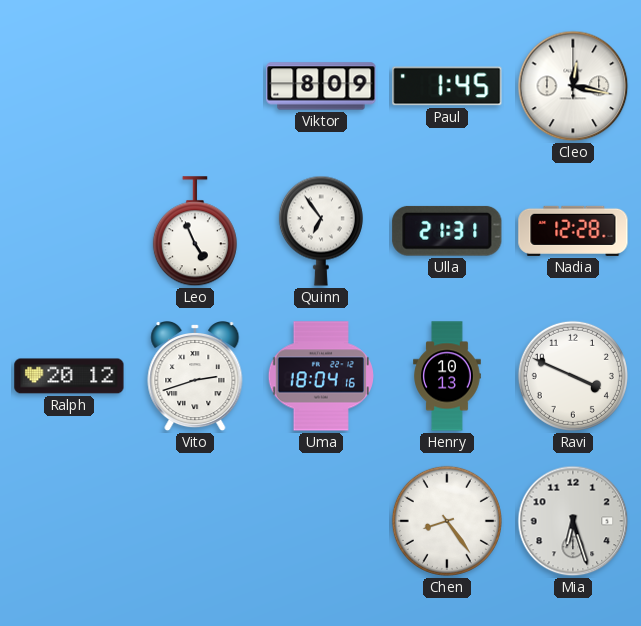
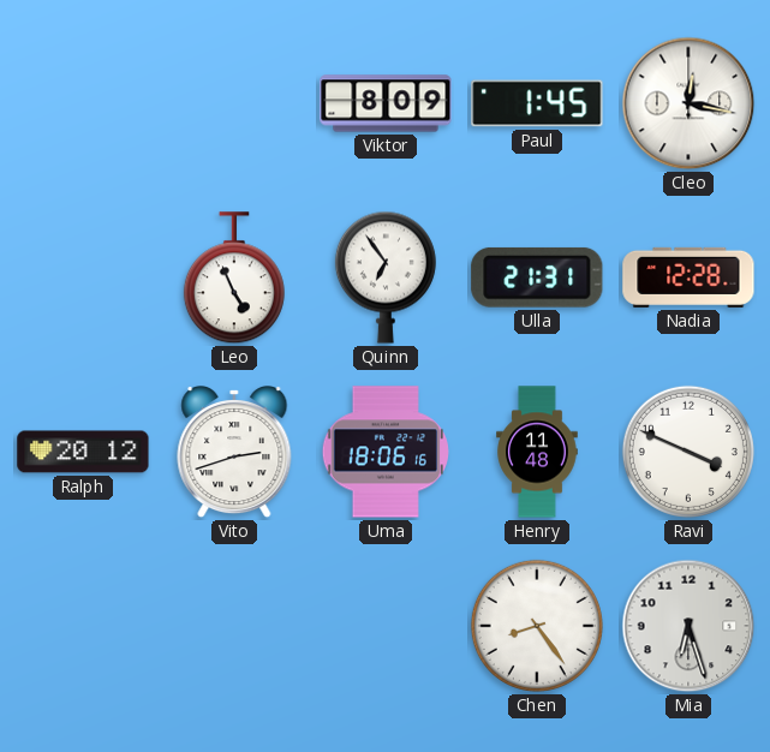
Uma: 18:04 -> 18:06 (386, 452)
Henry: 10:13 -> 11:48 (537, 452)
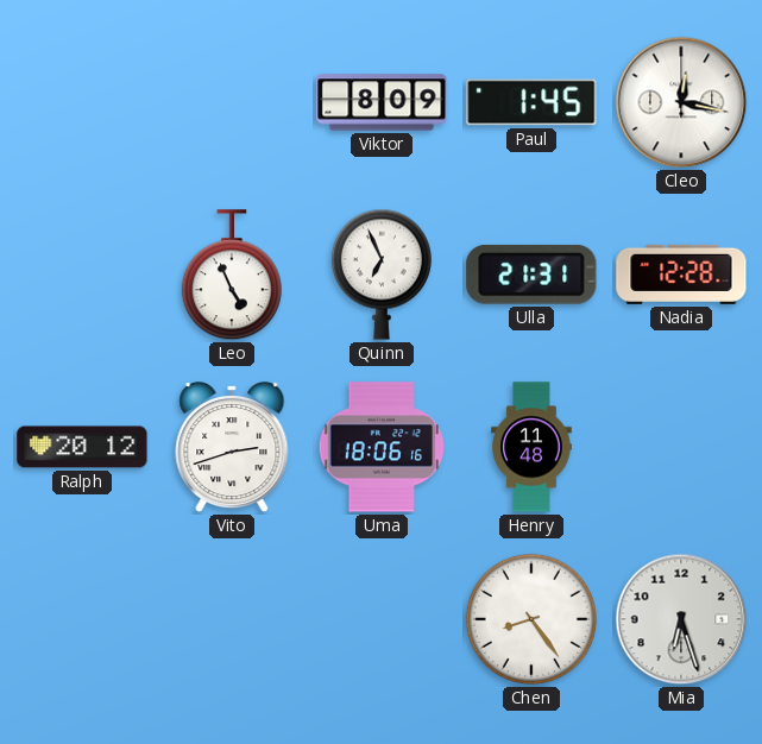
Quinn: 6:54 -> 6:56 (382, 275)
Ravi: 3:49 -> none (688, 452)
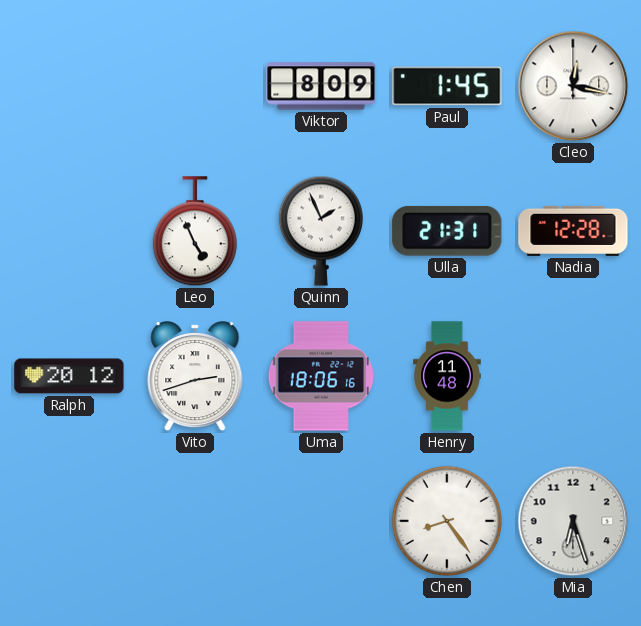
Quinn: 6:56 -> 1:56 (321, 231)
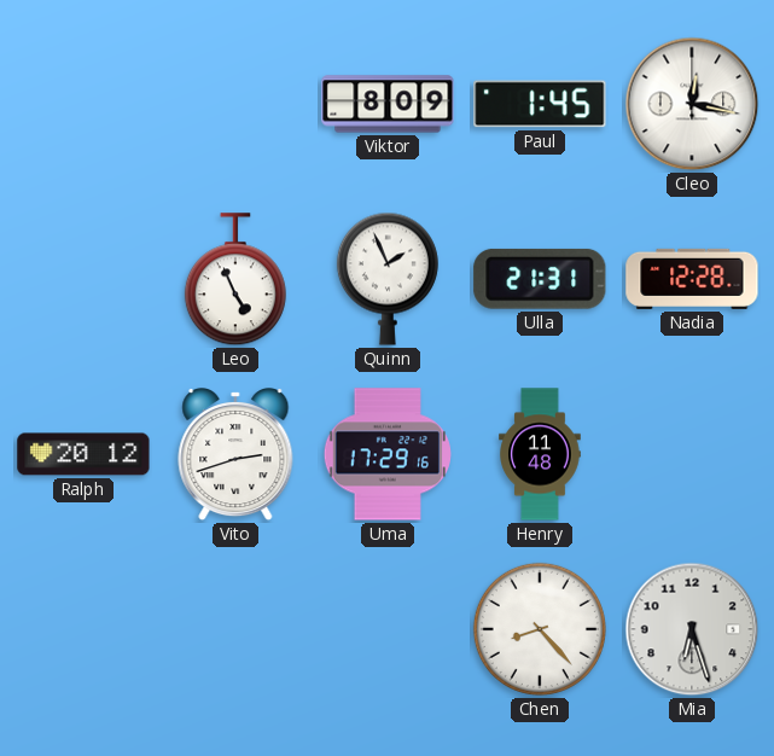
Uma: 18:06 -> 17:29 (388, 454)
Chen: 8:24 -> 8:23 (540, 629)
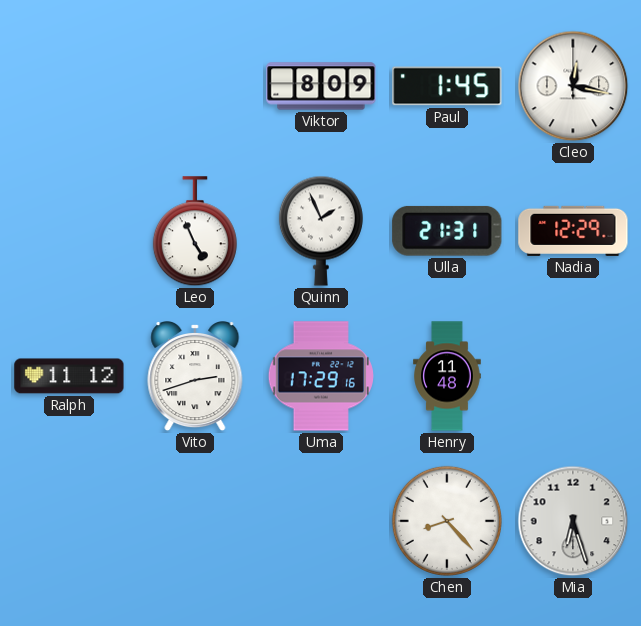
Nadia: 12:28 -> 12:29 (573, 231)
Ralph: 20:12 -> 11:12 (69, 376)
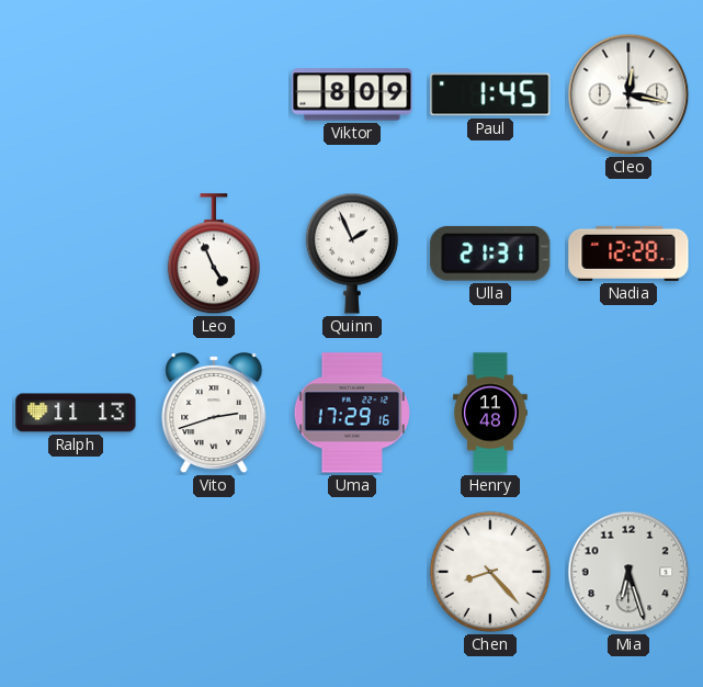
Nadia: 12:29 -> 12:28 (628, 254)
Ralph: 11:12 -> 11:13 (76, 413)
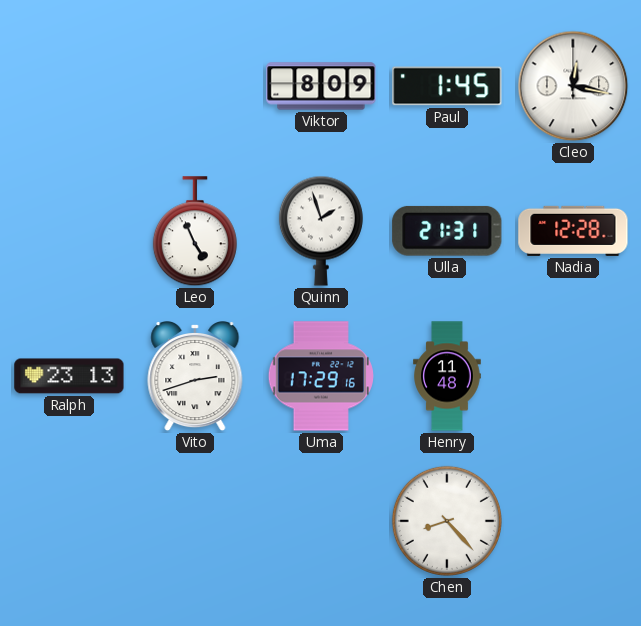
Quinn: 1:56 -> 1:57 (321, 231)
Ralph: 11:13 -> 23:13 (69, 376)
Mia: 6:27 -> none (628, 572)
